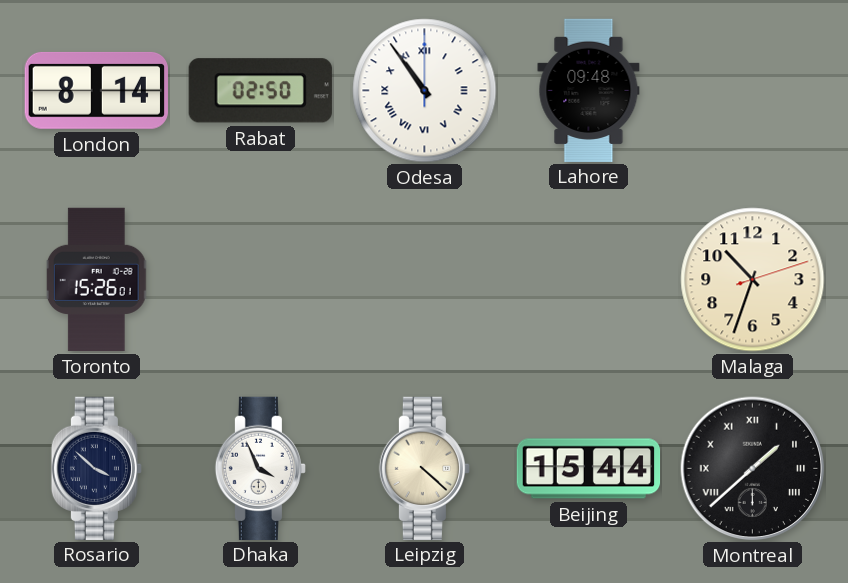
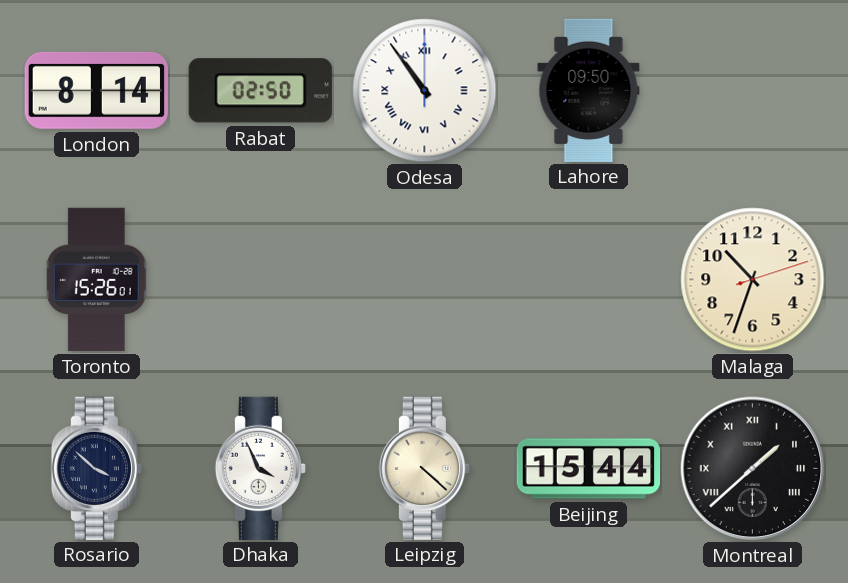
Lahore: 09:48 -> 09:50 (589, 90)
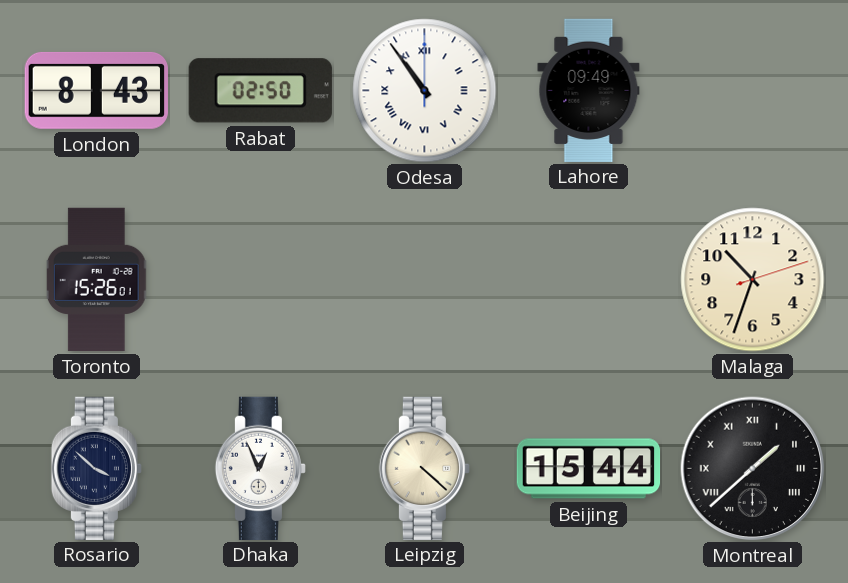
London: 8:14 -> 8:43 (96, 90)
Lahore: 09:50 -> 09:49 (589, 90)
Dhaka: 3:56 -> 12:56 (260, 468)
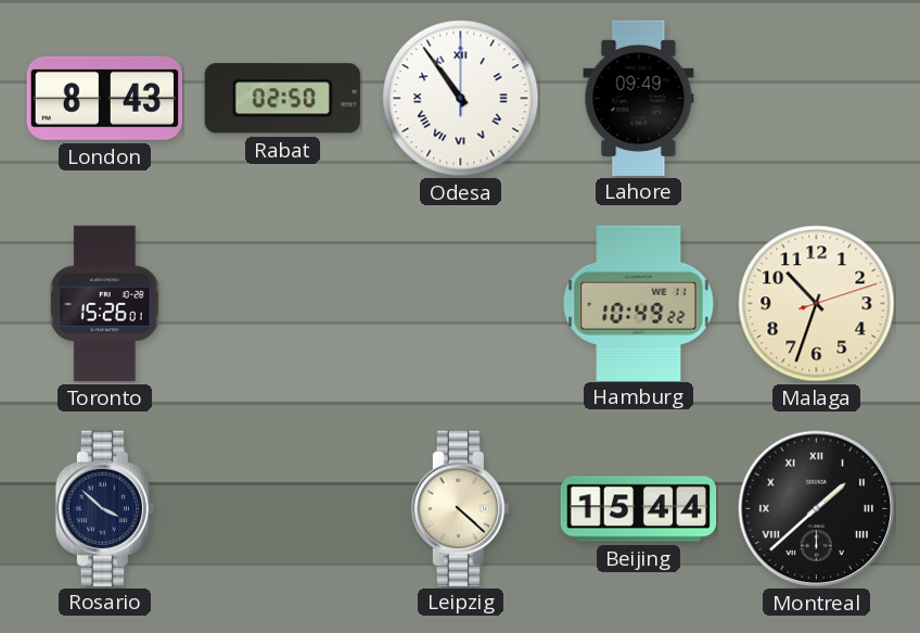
Hamburg: none -> 10:49 (639, 303)
Dhaka: 12:56 -> none (260, 468)
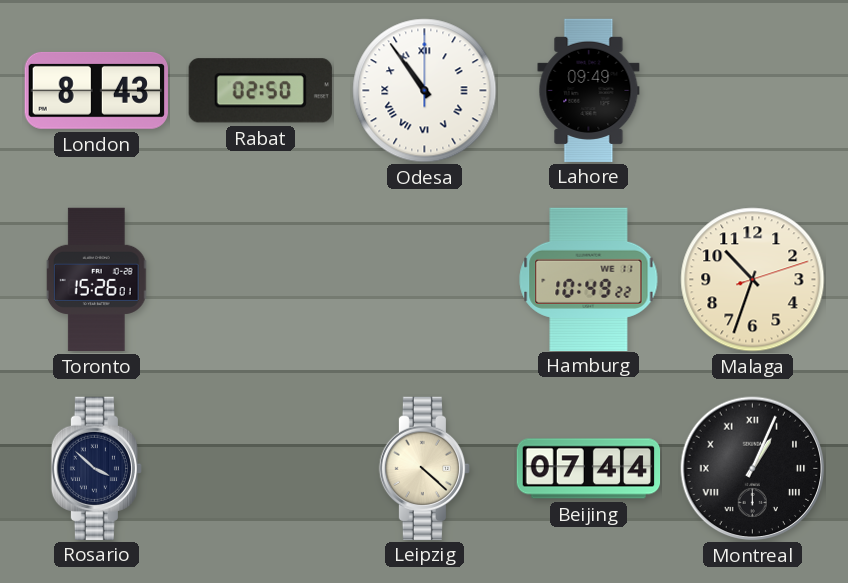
Beijing: 15:44 -> 07:44 (589, 469)
Montreal: 1:38 -> 1:04 (753, 469)
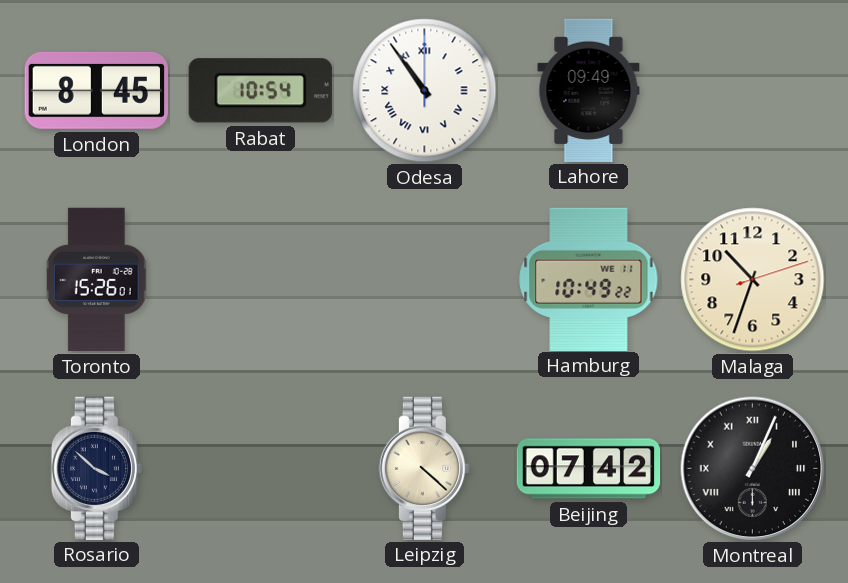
London: 8:43 -> 8:45 (96, 90)
Rabat: 02:50 -> 10:54 (260, 91)
Beijing: 07:44 -> 07:42 (589, 469)
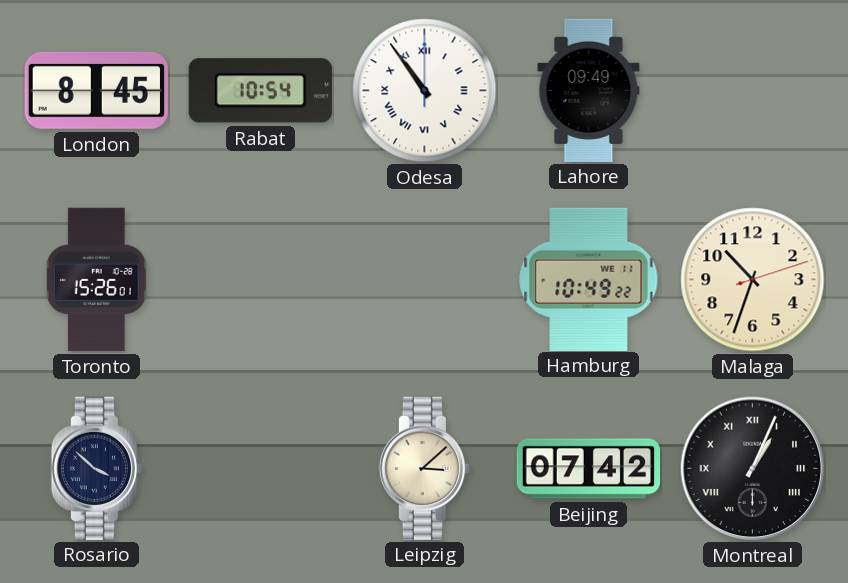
Leipzig: 4:22 -> 3:08 (424, 468)
